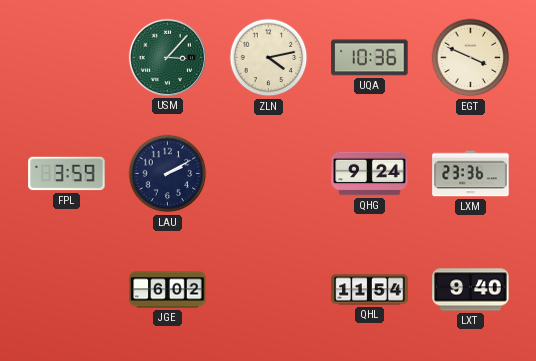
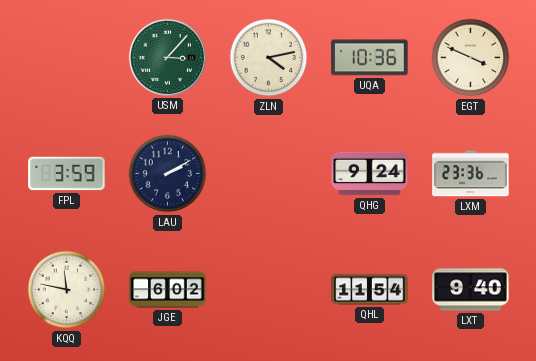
KQQ: none -> 11:47 (67, 290)
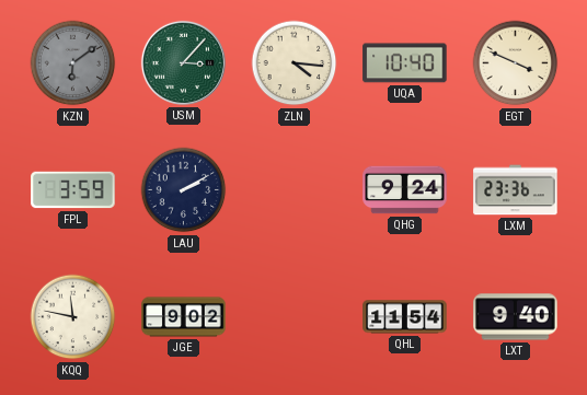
KZN: none -> 6:09 (73, 63)
ZLN: 4:13 -> 4:16 (295, 63)
UQA: 10:36 -> 10:40 (405, 63)
JGE: 6:02 -> 9:02 (184, 317)
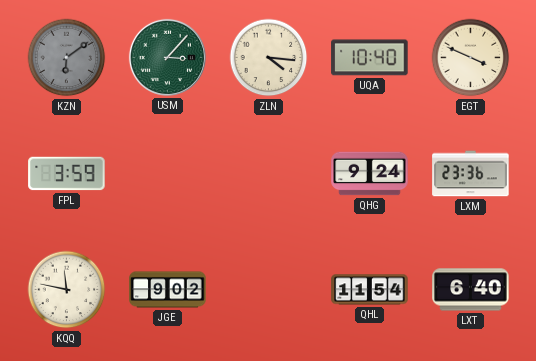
LAU: 2:10 -> none (184, 190)
LXT: 9:40 -> 6:40 (471, 290)
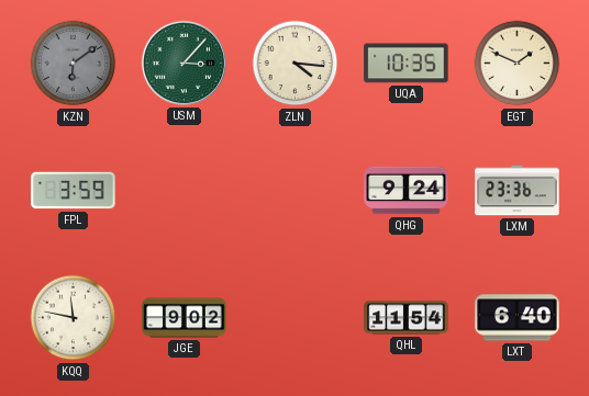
UQA: 10:40 -> 10:35 (407, 64)
EGT: 3:49 -> 1:49 (518, 64)
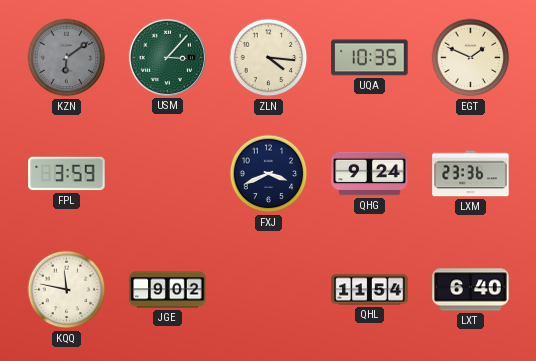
FXJ: none -> 3:41 (269, 174)
